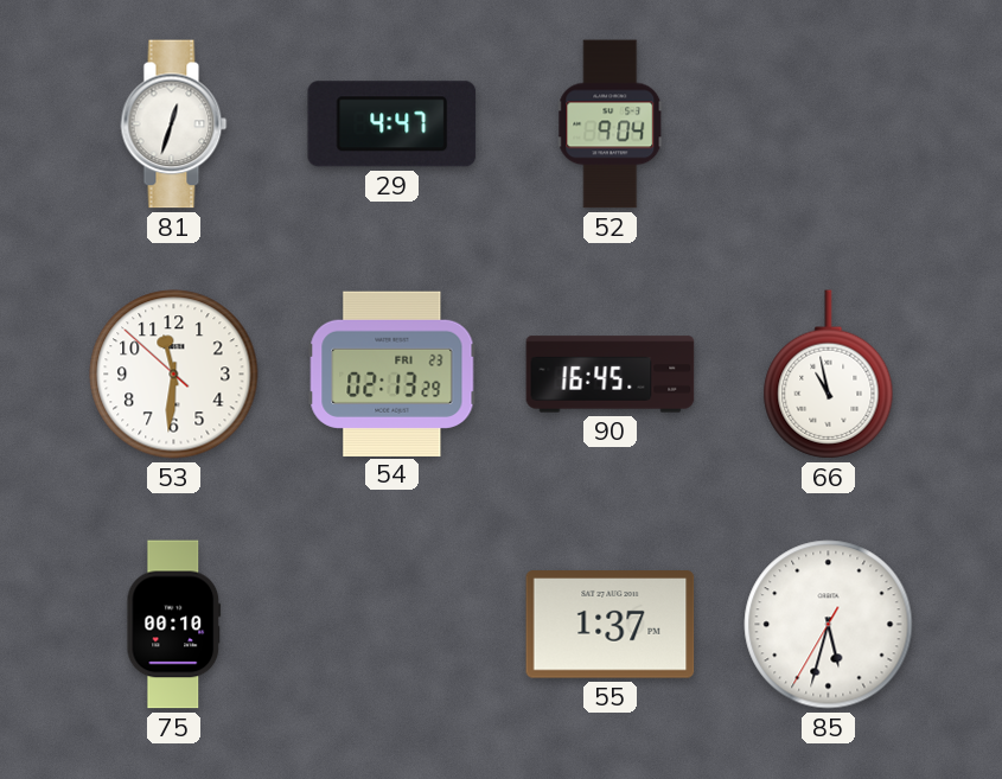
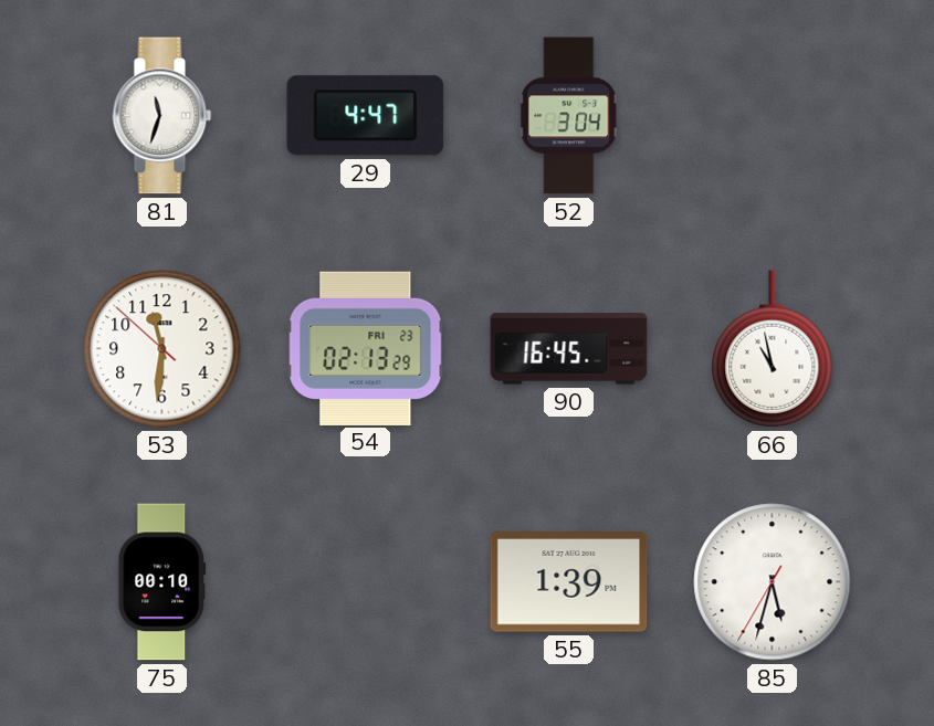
81: 12:33 -> 11:33 (162, 116)
52: 9:04 -> 3:04 (569, 116)
55: 1:37 -> 1:39 (569, 582)
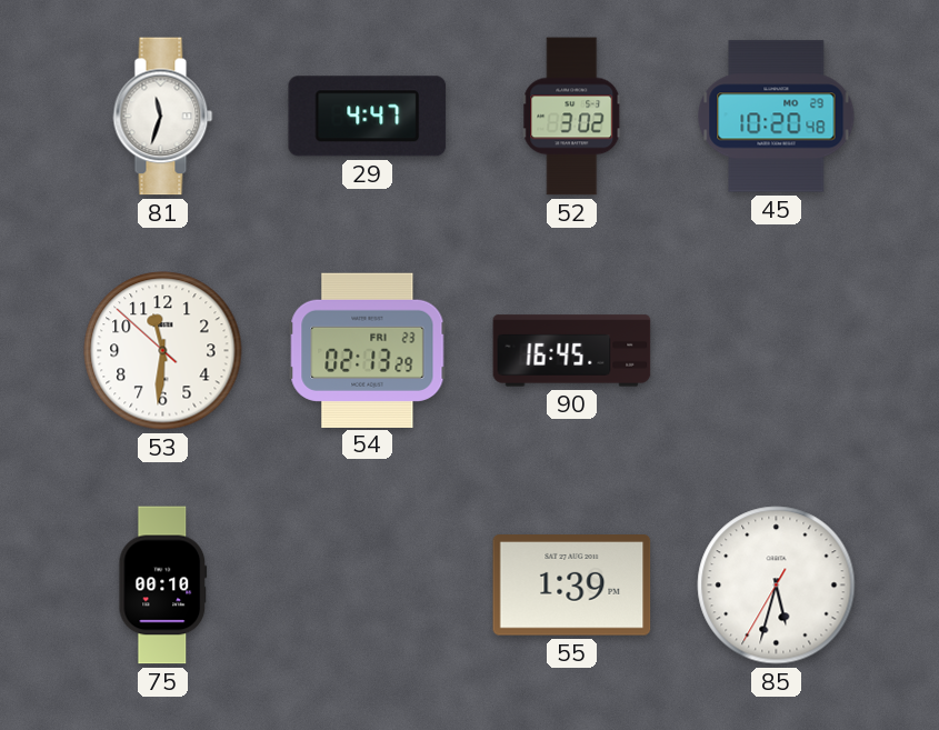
52: 3:04 -> 3:02 (572, 117)
45: none -> 10:20 (777, 117)
66: 10:58 -> none (773, 349)
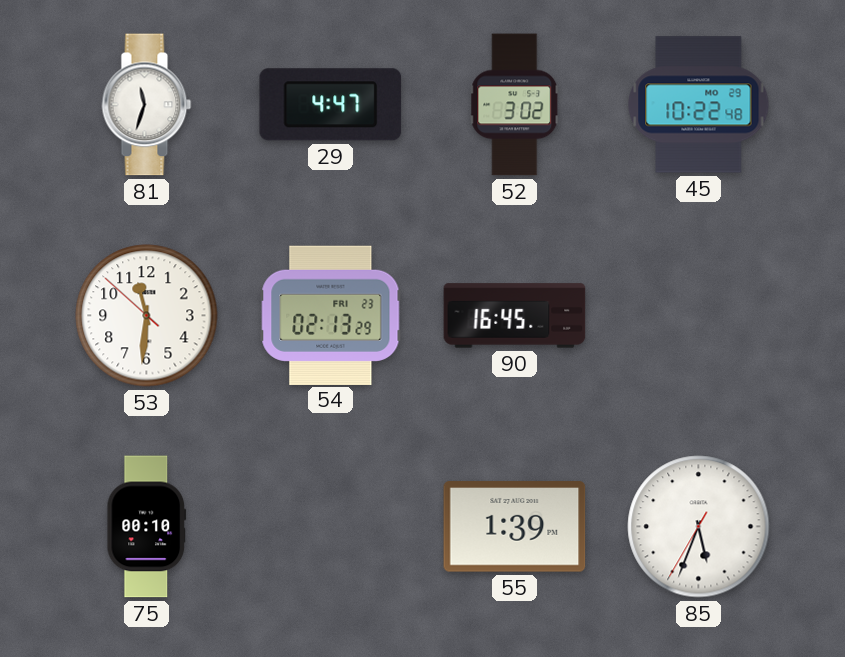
45: 10:20 -> 10:22 (699, 105)
85: 5:32 -> 5:33 (699, 527)
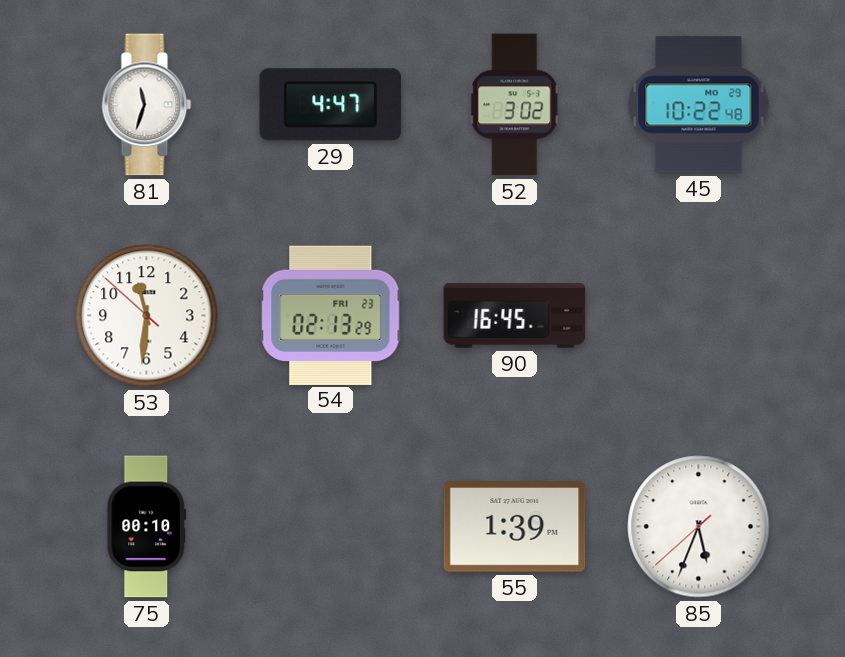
85: 5:33:35 -> 5:33:38 (699, 527)
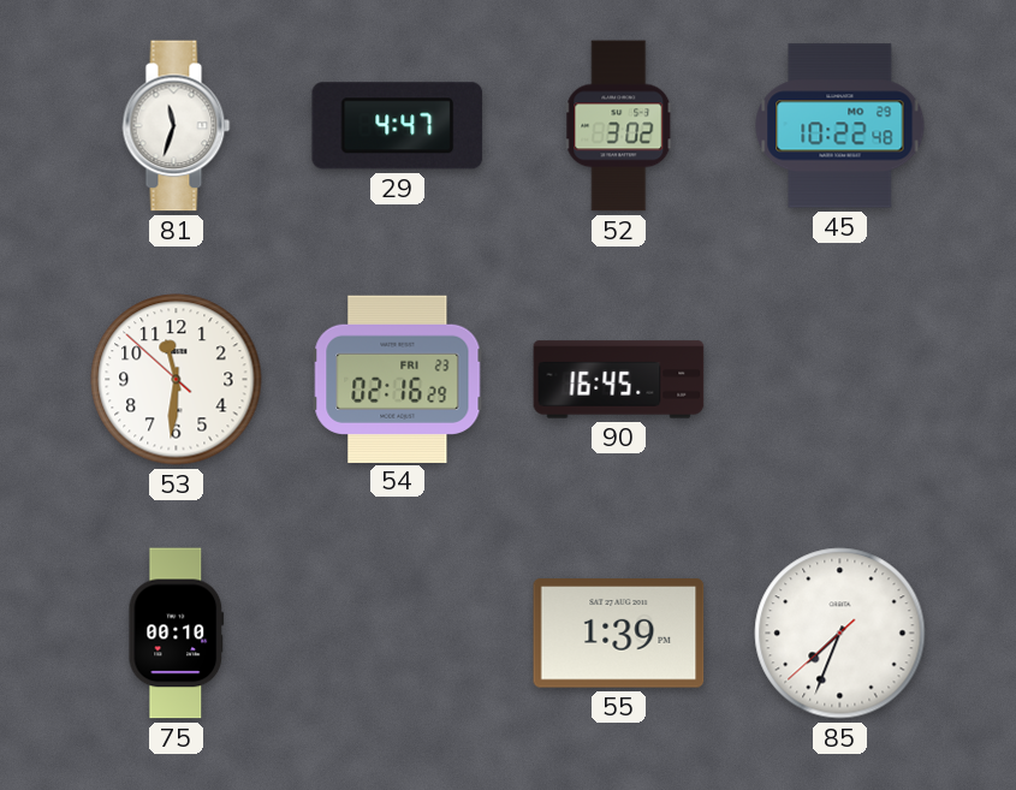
54: 02:13 -> 02:16 (398, 379)
85: 5:33 -> 7:33 (840, 634)
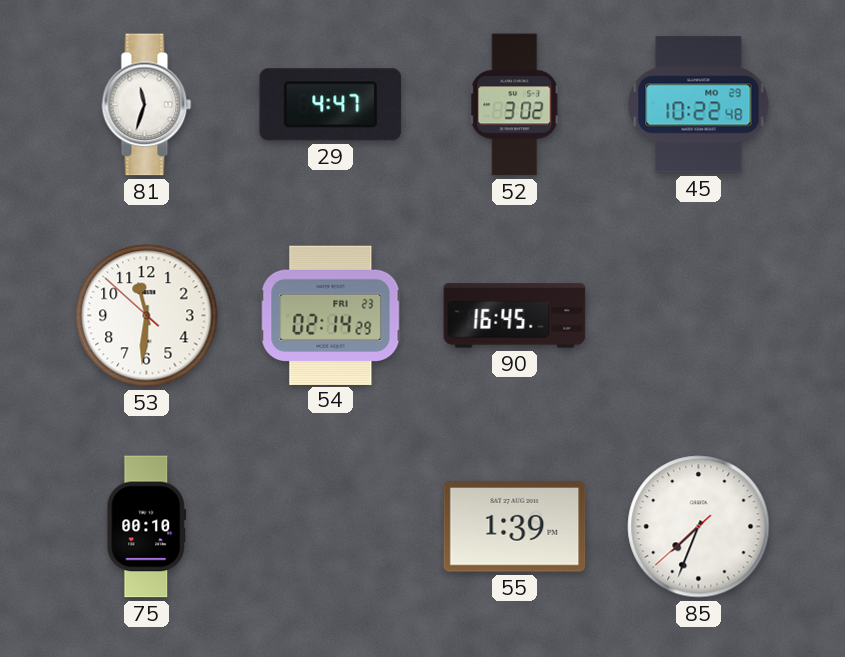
54: 02:16 -> 02:14 (331, 315)
